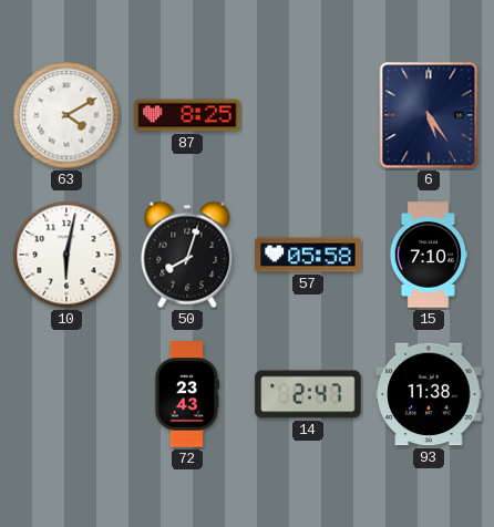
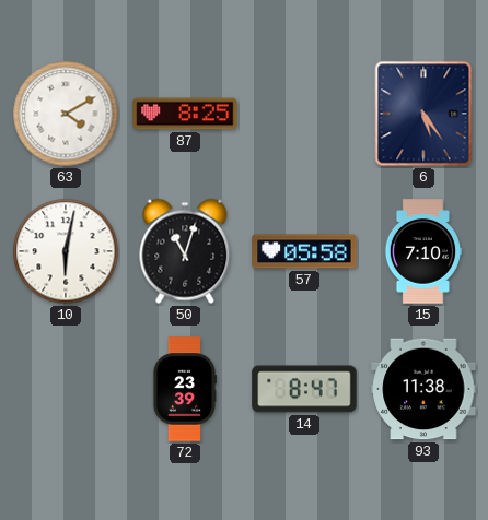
50: 8:03 -> 11:03 (185, 251)
72: 23:43 -> 23:39 (184, 389)
14: 2:47 -> 8:47 (304, 389)
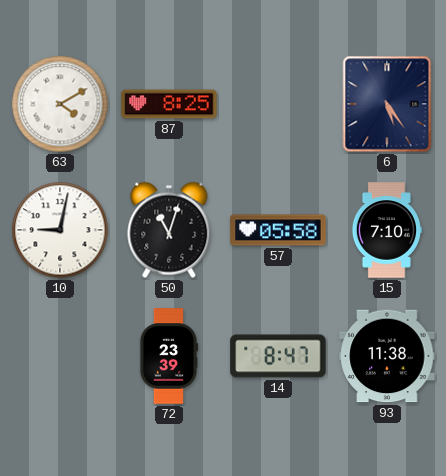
10: 6:02 -> 9:02 (60, 230)
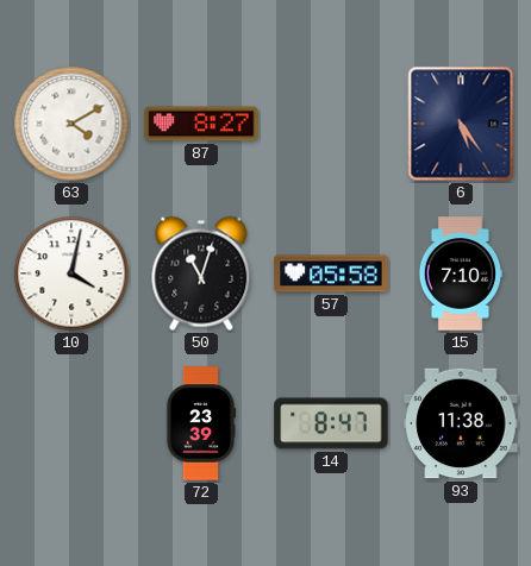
87: 8:25 -> 8:27 (201, 124)
10: 9:02 -> 4:02 (71, 273)
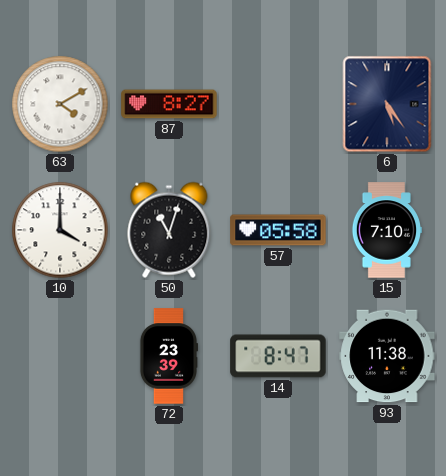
10: 4:02 -> 4:00 (60, 230)
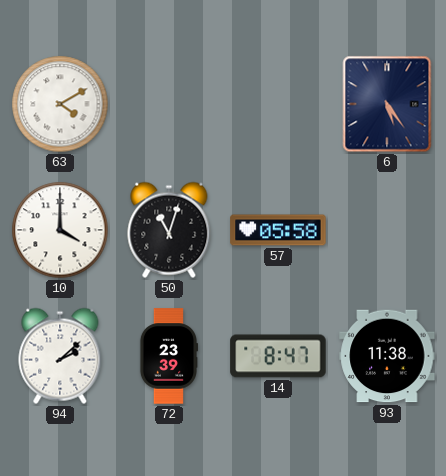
87: 8:27 -> none (169, 104)
15: 7:10 -> none (387, 230)
94: none -> 2:08 (60, 356)
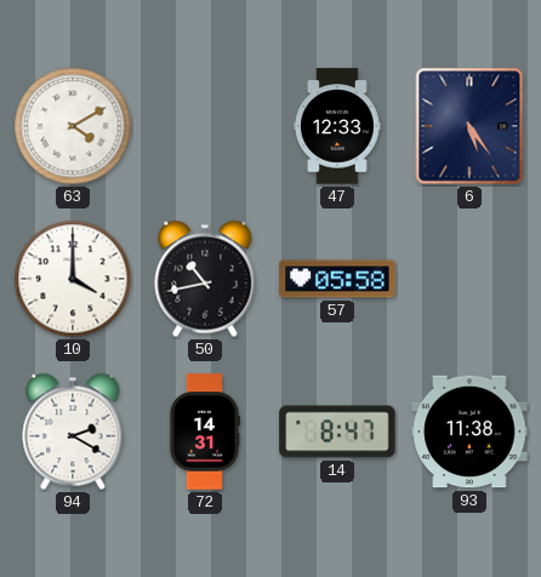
47: none -> 12:33 (338, 126)
50: 11:03 -> 10:43 (205, 279)
94: 2:08 -> 2:20 (73, 432)
72: 23:39 -> 14:31 (204, 432)
